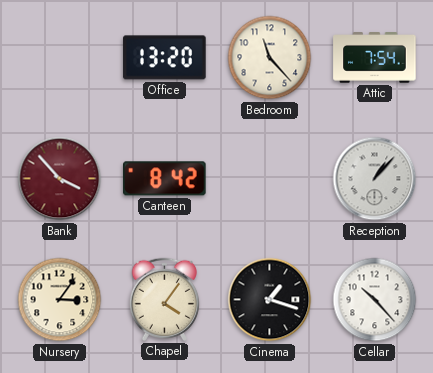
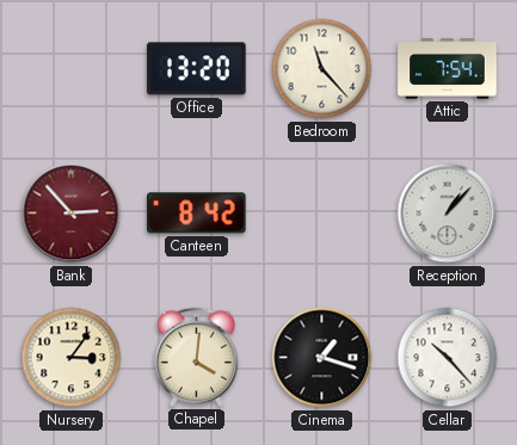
Bank: 3:53 -> 2:53 (72, 214)
Chapel: 4:06 -> 4:01 (196, 357)
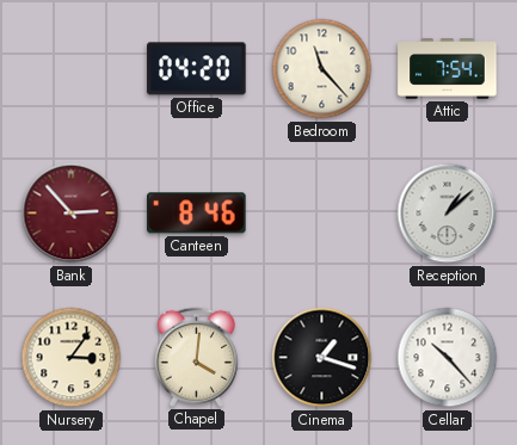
Office: 13:20 -> 04:20 (197, 69)
Canteen: 8:42 -> 8:46 (197, 214)
Reception: 1:07 -> 1:08 (448, 214)
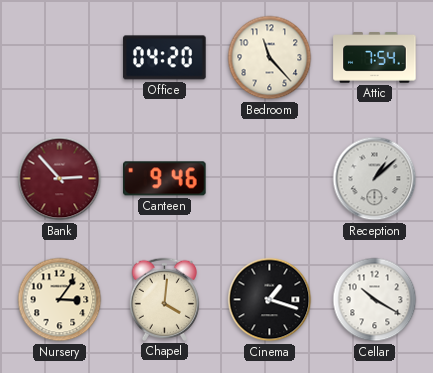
Canteen: 8:46 -> 9:46 (165, 179)
Cellar: 10:23 -> 10:20 (375, 300)
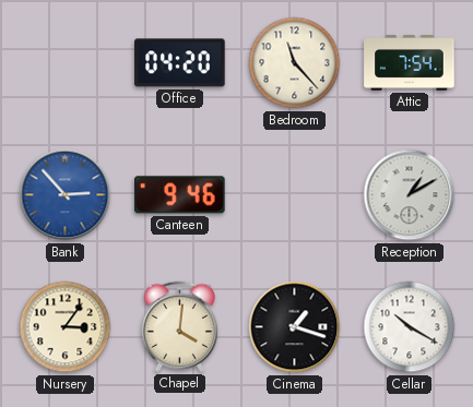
Bank dial: burgundy -> blue (66, 195)
Reception: 1:08 -> 1:10 (410, 195)
